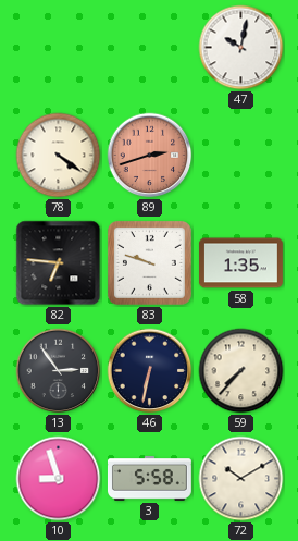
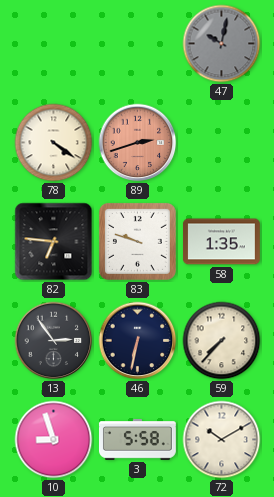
47 dial: white -> grey (222, 44)
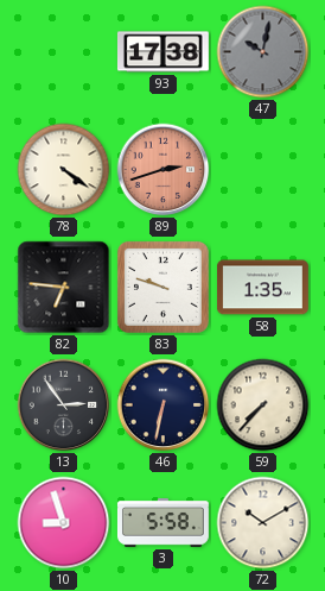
93: none -> 17:38 (162, 52)
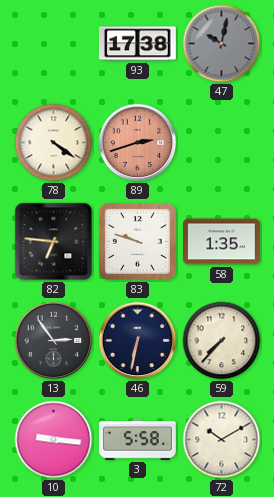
10: 8:57 -> 9:16 (54, 440)
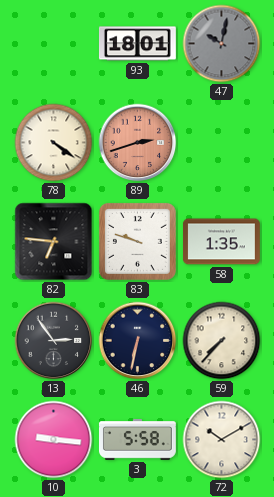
93: 17:38 -> 18:01 (137, 44)
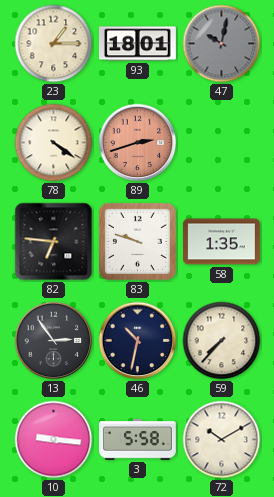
23: none -> 1:15 (54, 44)
46: 6:32 -> 10:32 (138, 341)
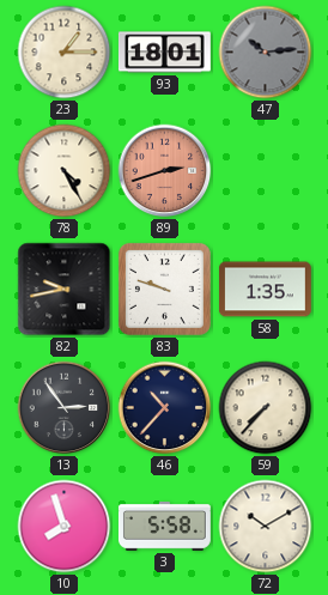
47: 10:02 -> 10:14 (266, 53)
78: 4:21 -> 4:25 (65, 171)
82: 6:46 -> 9:43 (65, 290)
46: 10:32 -> 10:37 (165, 408)
10: 9:16 -> 7:57 (65, 527)
